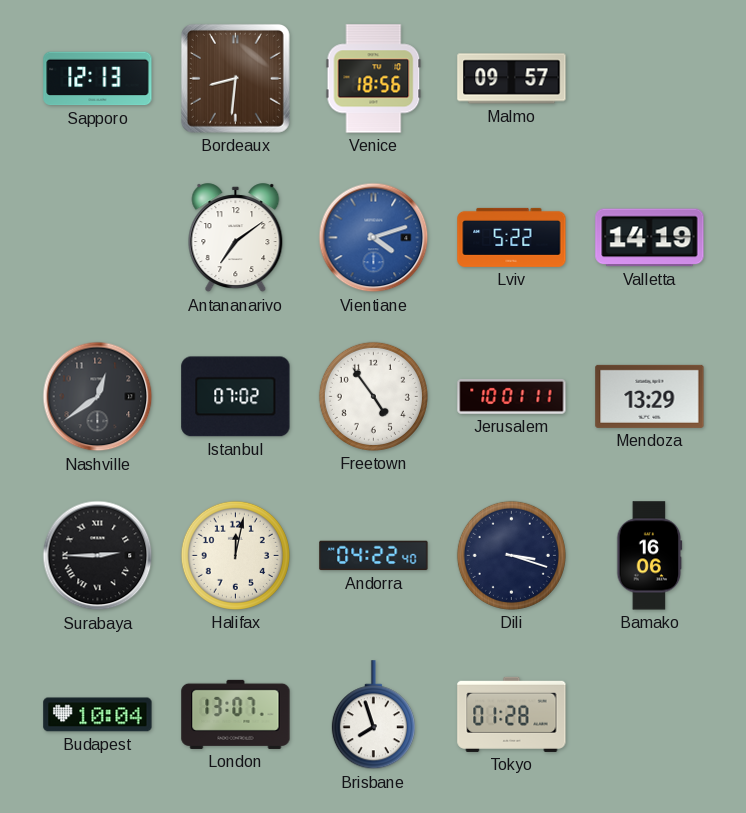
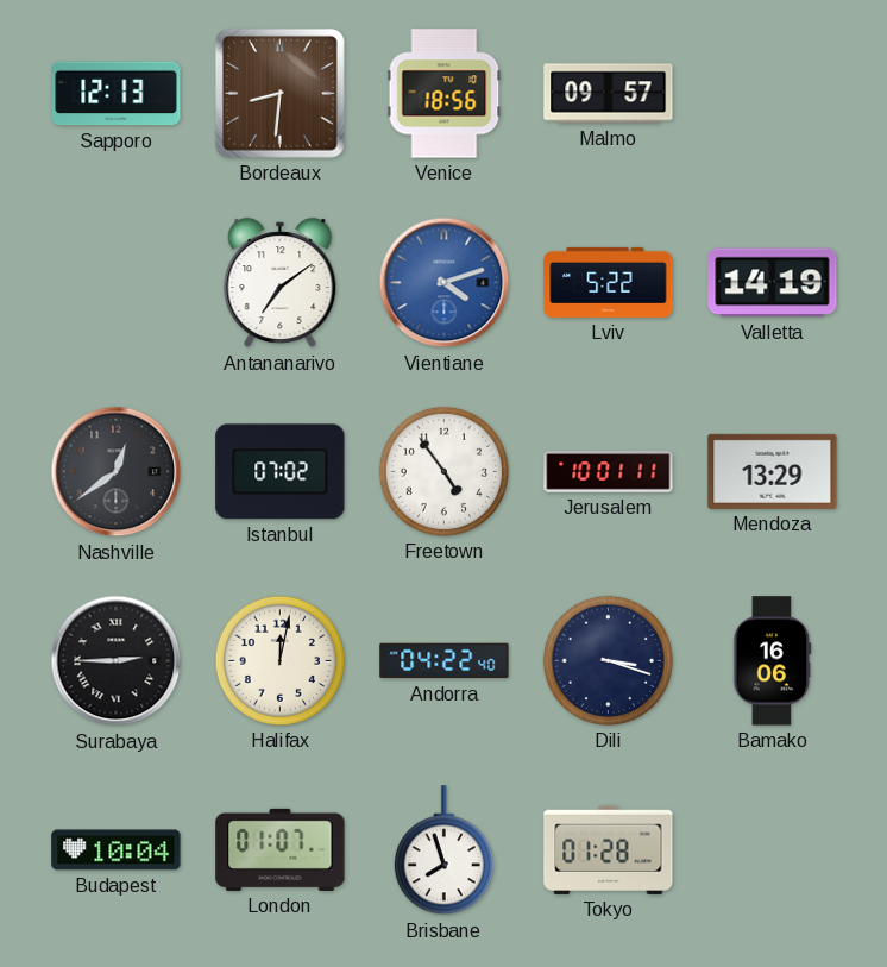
London: 13:07 -> 01:07 (281, 849)
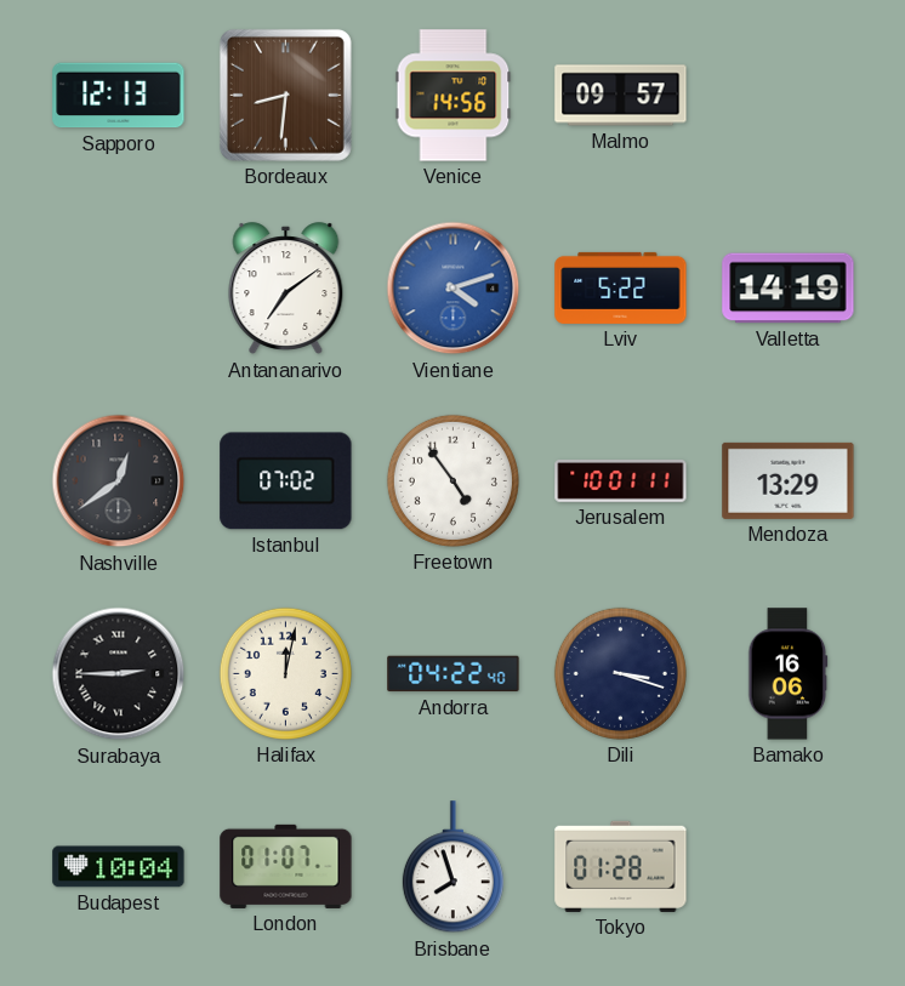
Venice: 18:56 -> 14:56 (454, 96)
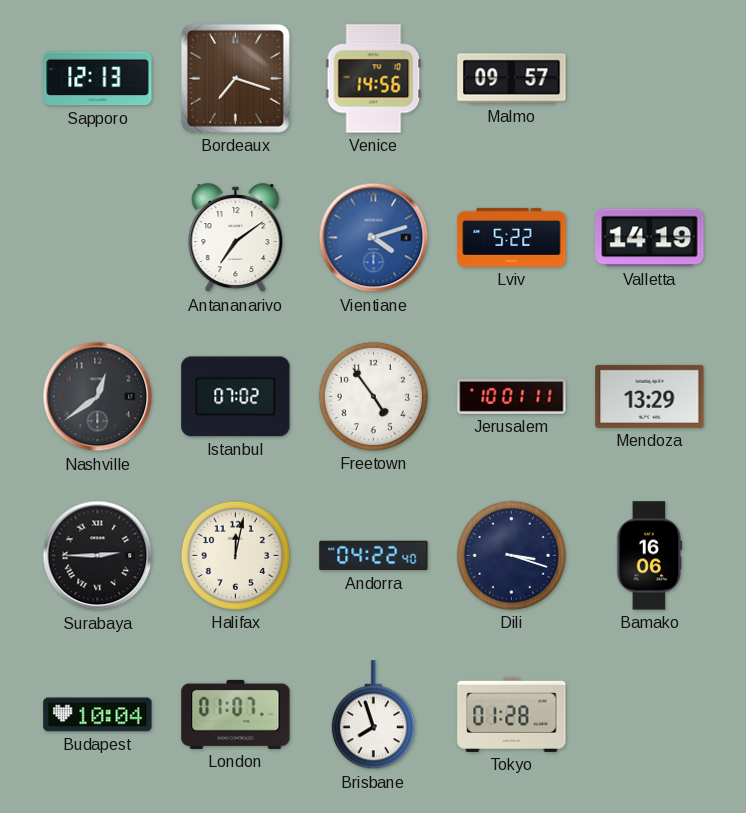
Bordeaux: 8:31 -> 7:18 (235, 78)
